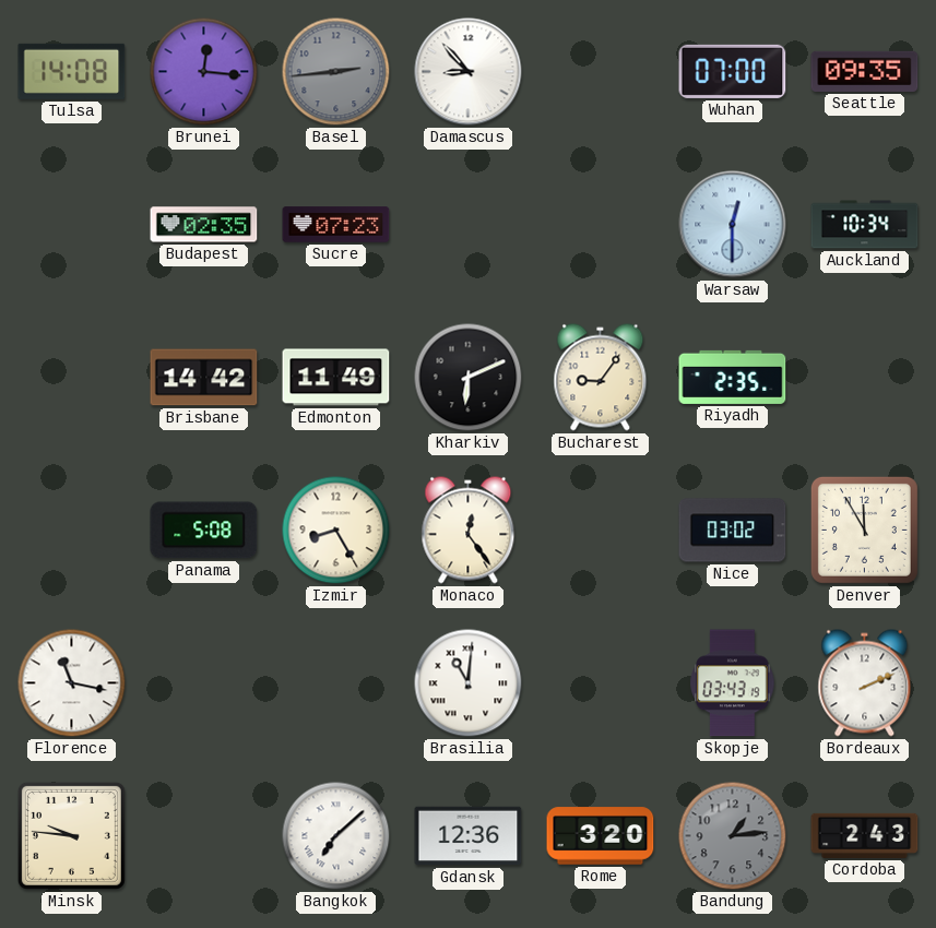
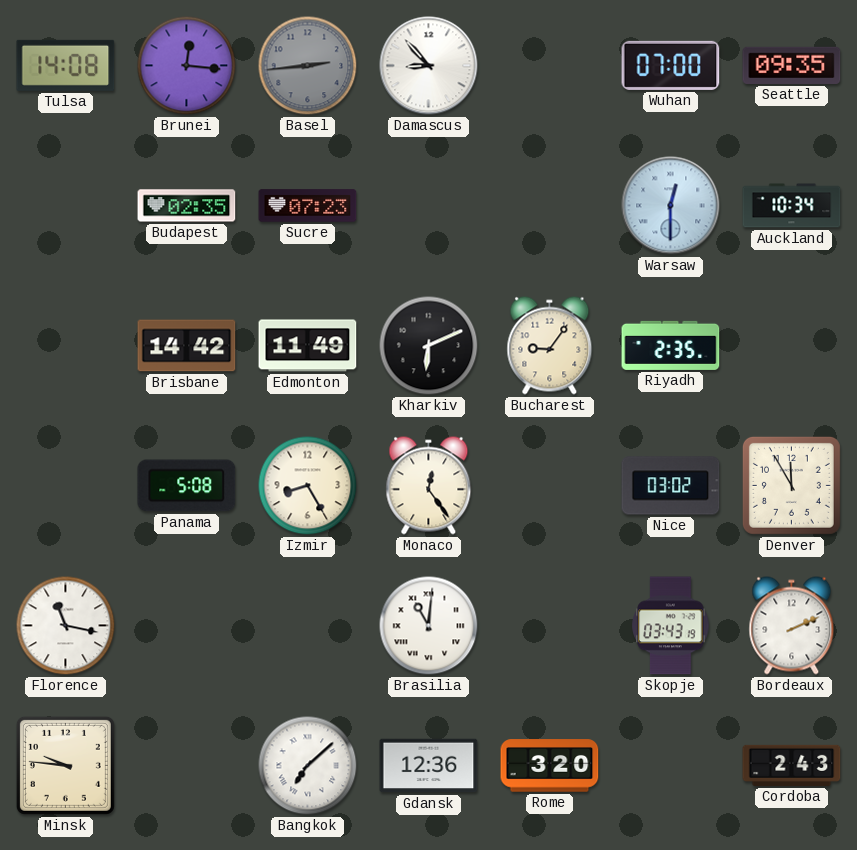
Bandung: 1:14 -> none (733, 836)
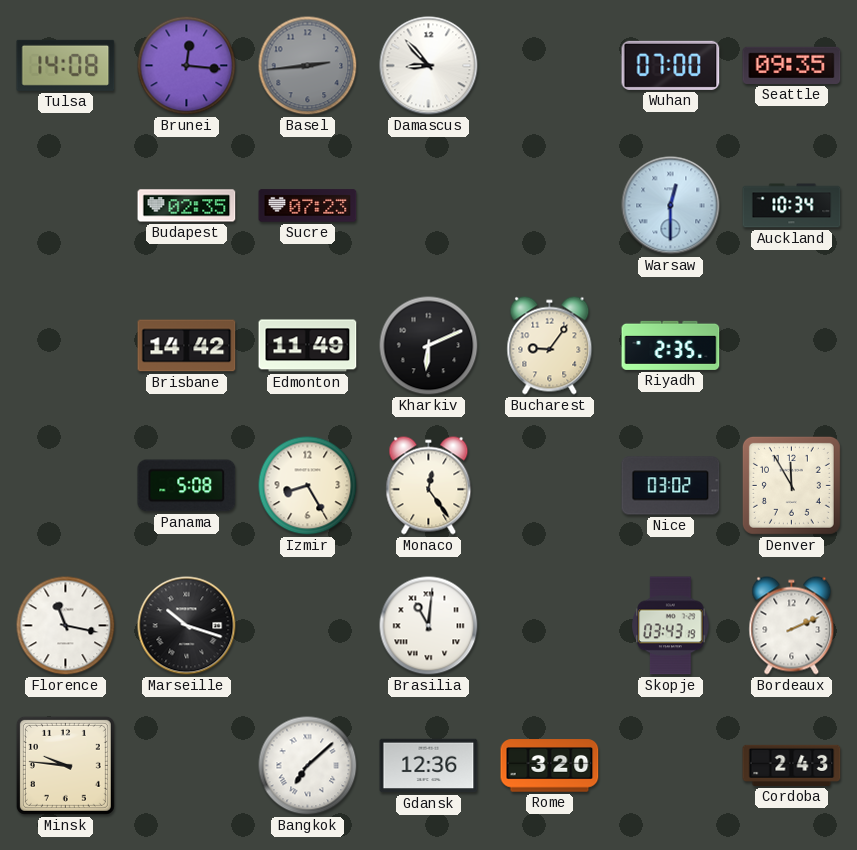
Marseille: none -> 10:18 (187, 626)
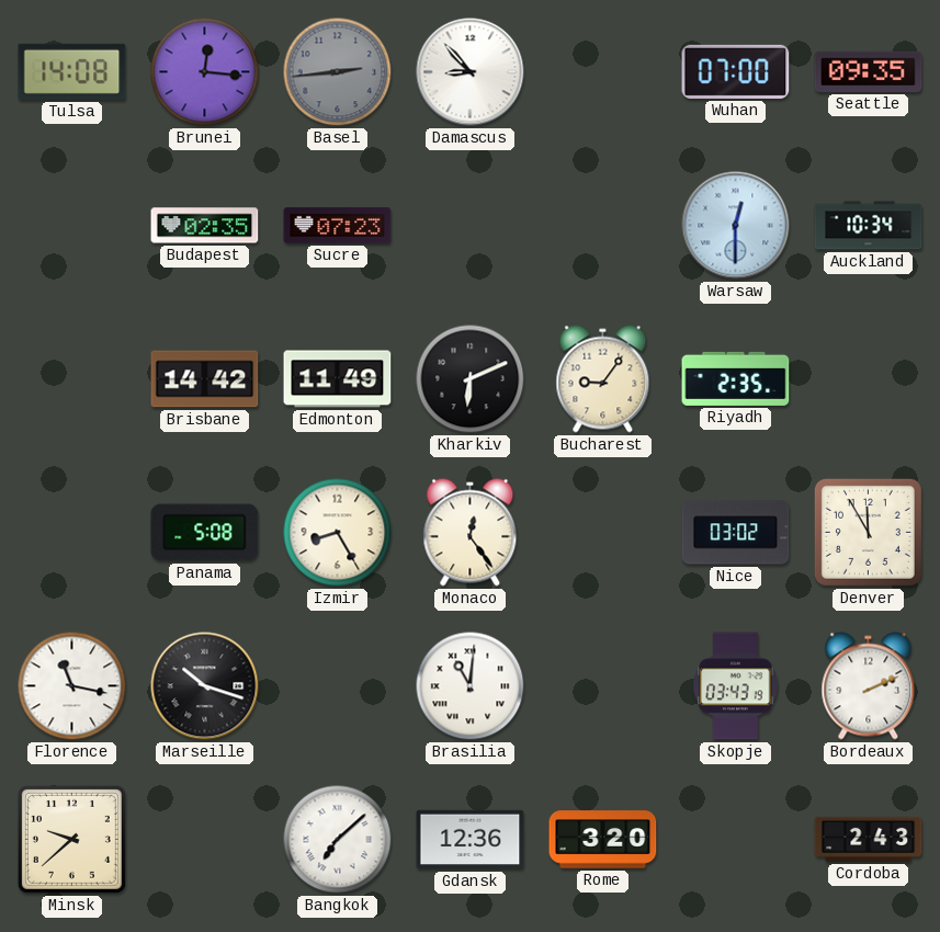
Minsk: 9:46 -> 9:38 (71, 839)
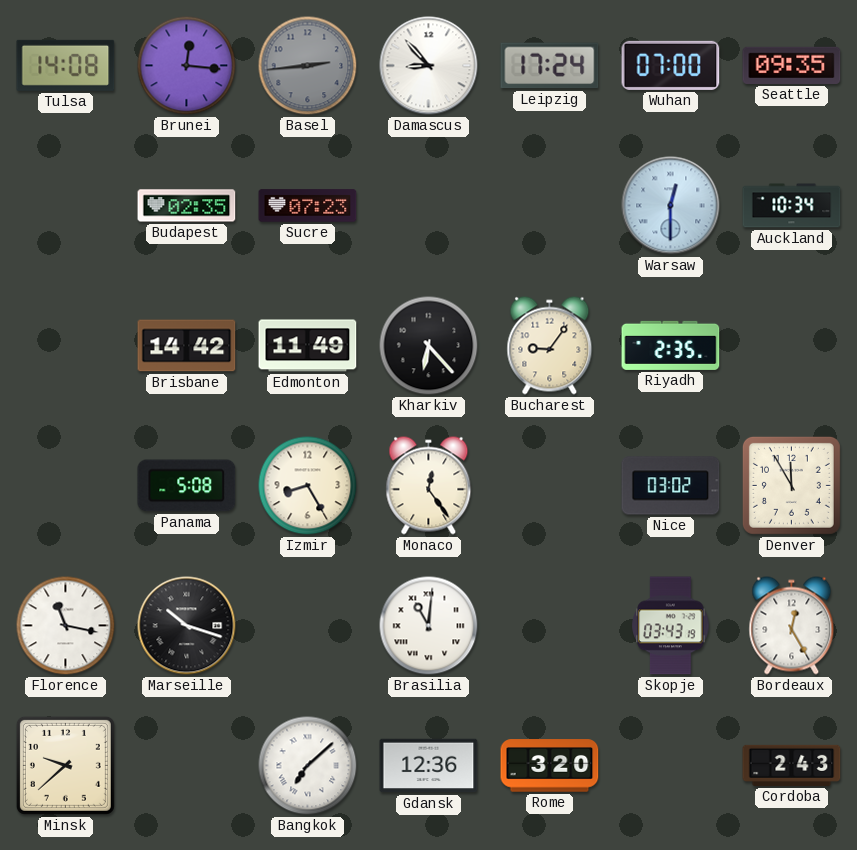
Leipzig: none -> 17:24 (550, 66)
Kharkiv: 6:11 -> 6:23 (429, 346)
Bordeaux: 2:11 -> 12:25 (792, 626)
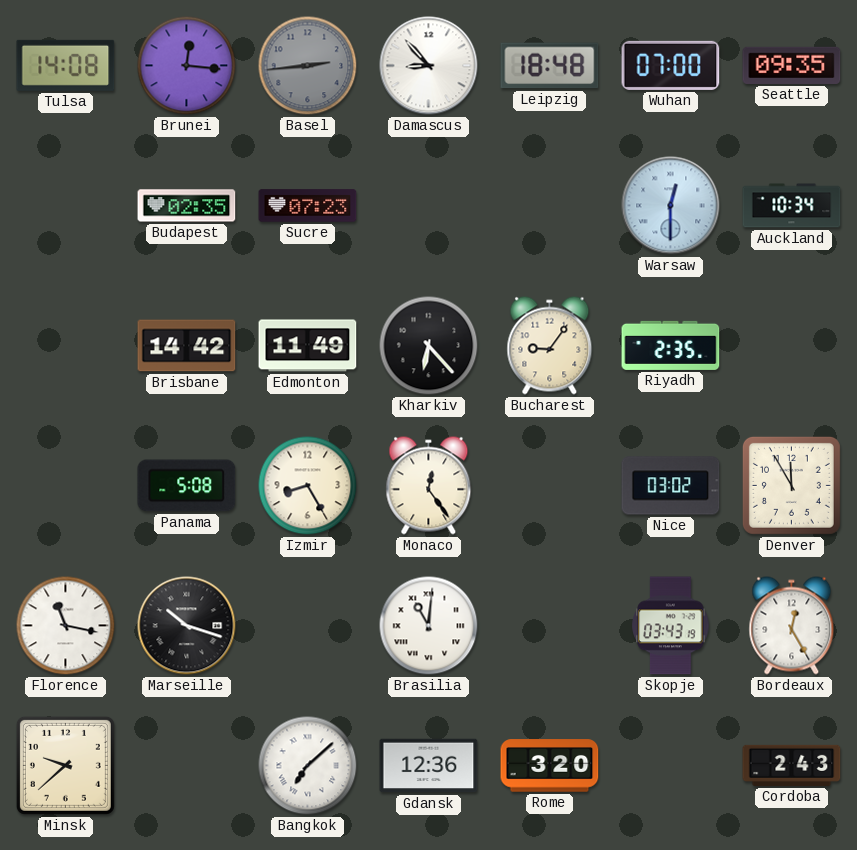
Leipzig: 17:24 -> 18:48 (550, 66)
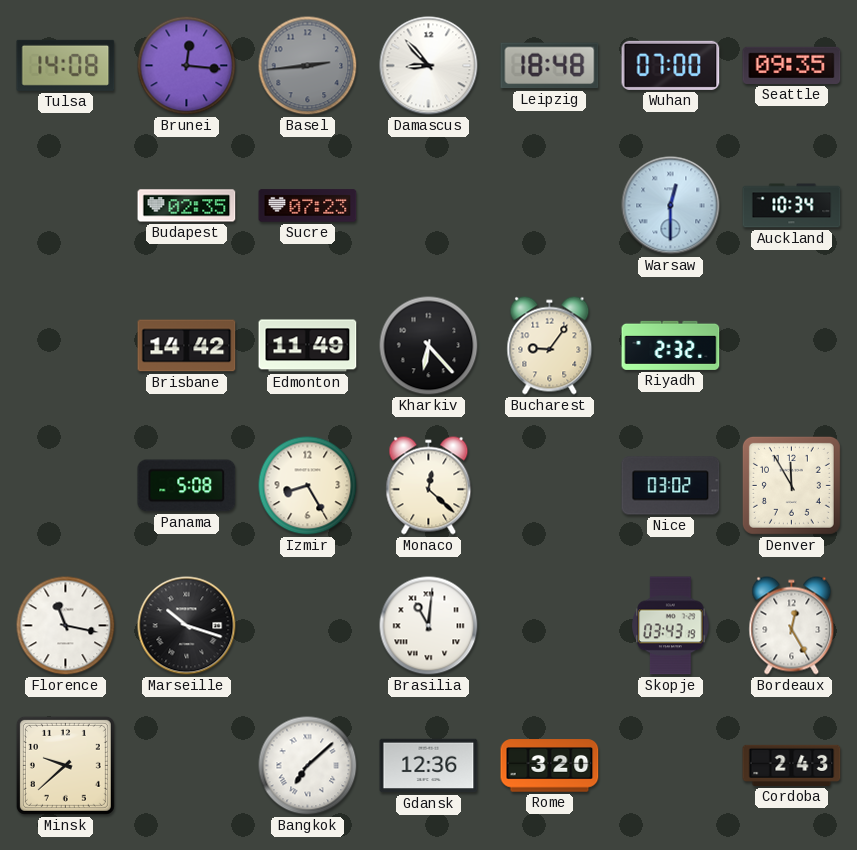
Riyadh: 2:35 -> 2:32 (671, 345)
Monaco: 12:24 -> 12:22 (429, 486)
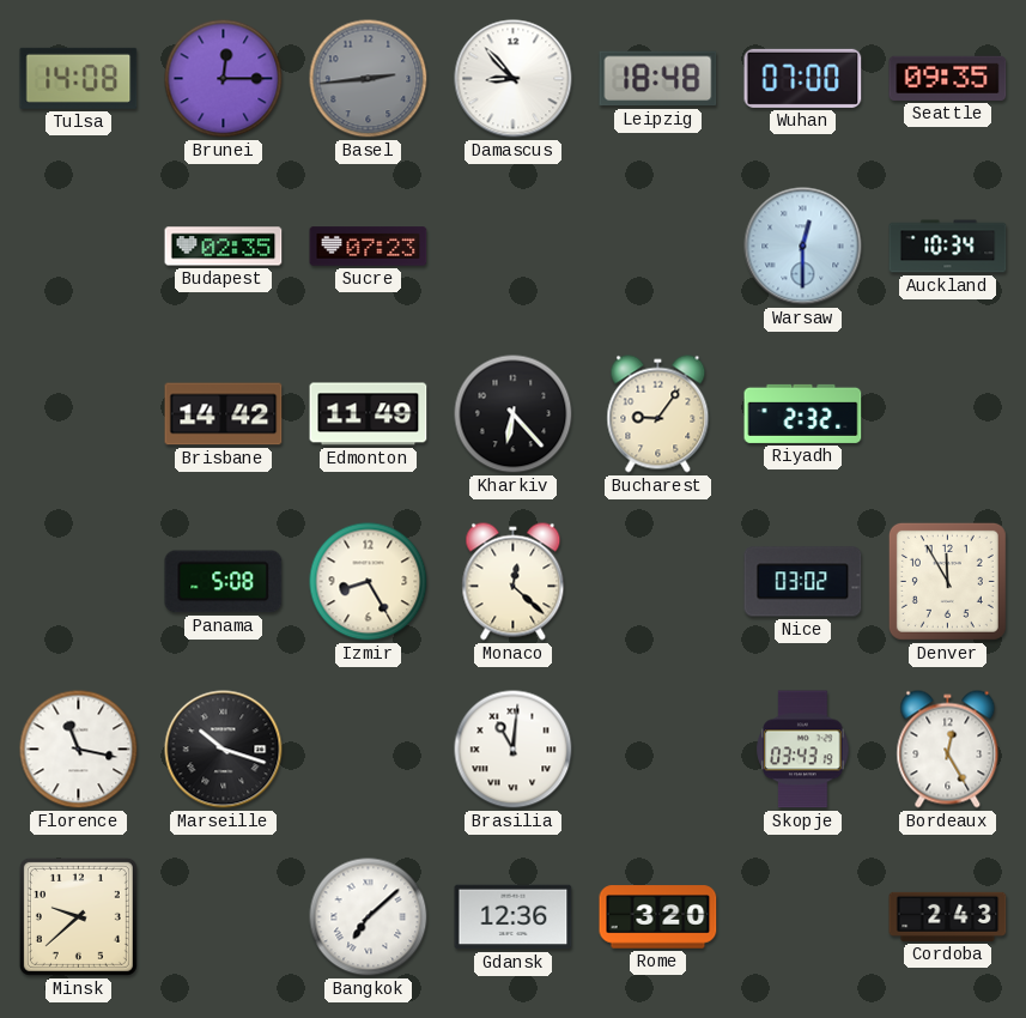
Brunei: 12:16 -> 12:15 (224, 79)
